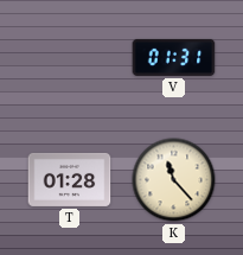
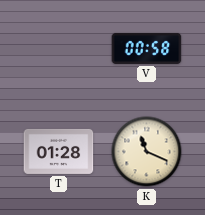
V: 01:31 -> 00:58 (147, 48)
K: 11:23 -> 11:19 (147, 152)
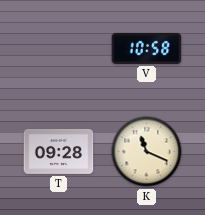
V: 00:58 -> 10:58 (147, 48)
T: 01:28 -> 09:28 (59, 151)
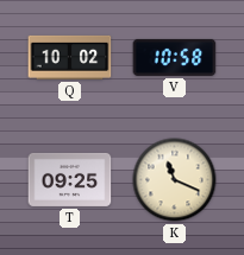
Q: none -> 10:02 (70, 57)
T: 09:28 -> 09:25 (70, 179)
